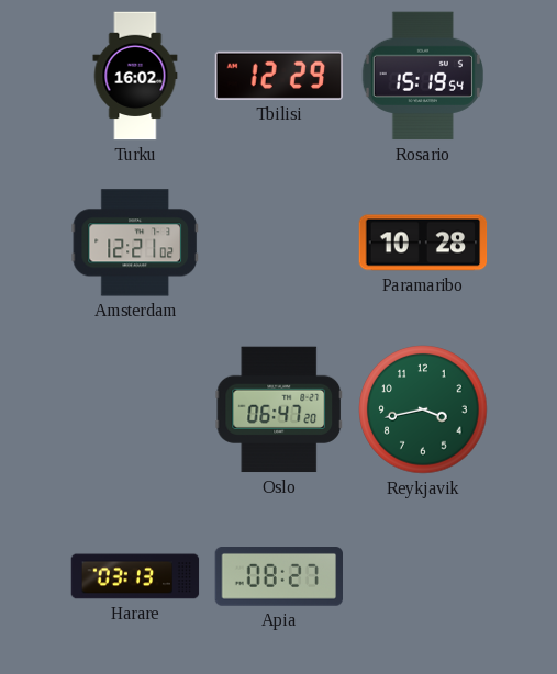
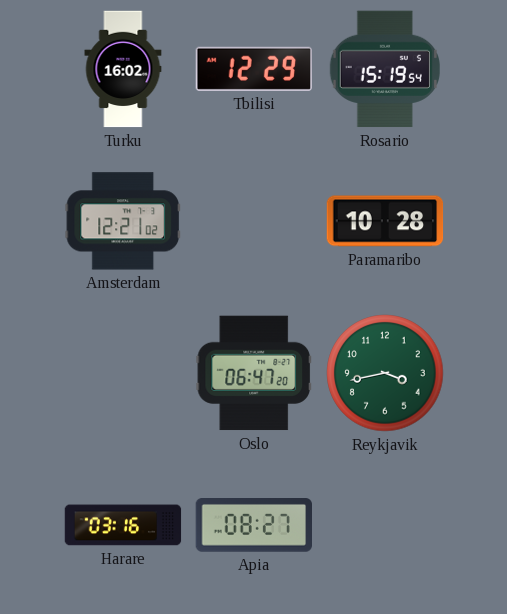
Harare: 03:13 -> 03:16 (123, 525)
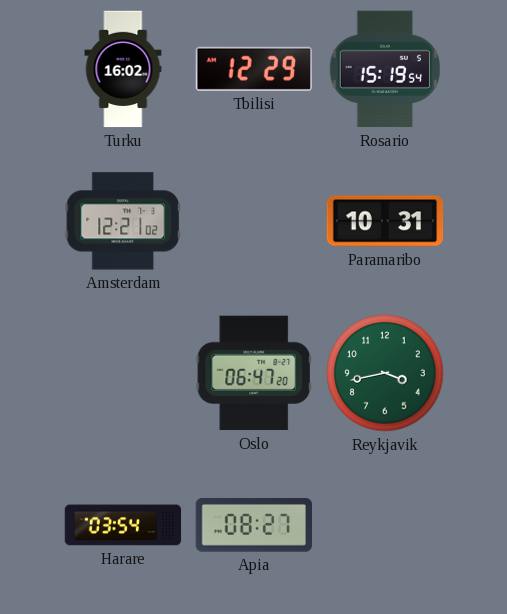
Paramaribo: 10:28 -> 10:31 (385, 221)
Harare: 03:16 -> 03:54 (123, 525)
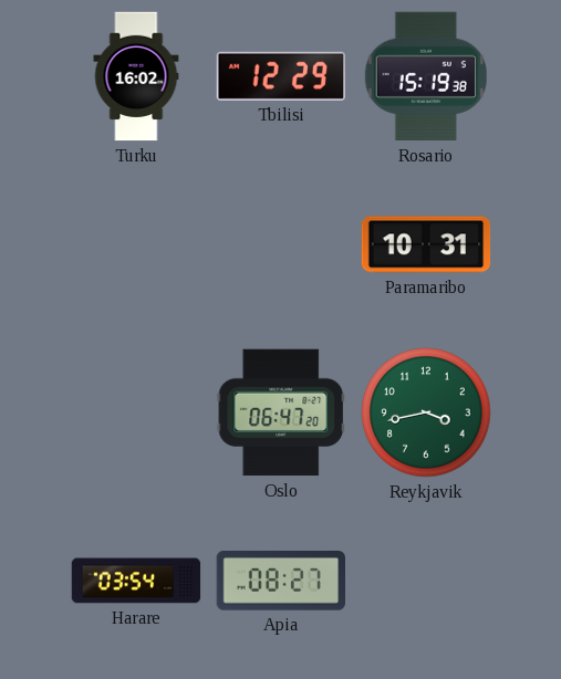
Rosario: 15:19:54 -> 15:19:38 (426, 76)
Amsterdam: 12:21 -> none (123, 221)
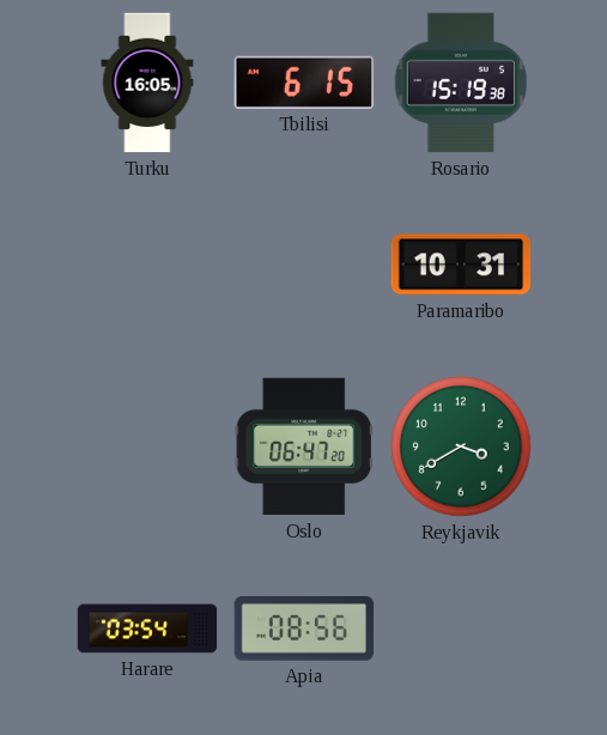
Turku: 16:02 -> 16:05 (147, 83)
Tbilisi: 12:29 -> 6:15 (303, 83)
Reykjavik: 3:43 -> 3:40 (461, 447)
Apia: 08:27 -> 08:56 (303, 630)
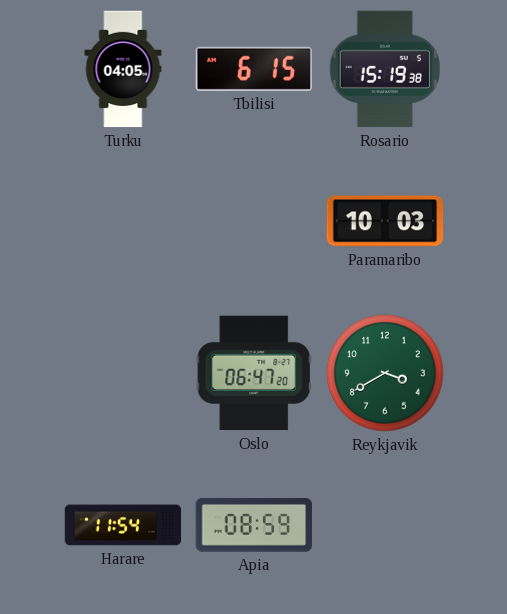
Turku: 16:05 -> 04:05 (123, 69)
Paramaribo: 10:31 -> 10:03 (385, 221)
Harare: 03:54 -> 11:54 (123, 525)
Apia: 08:56 -> 08:59 (253, 526)
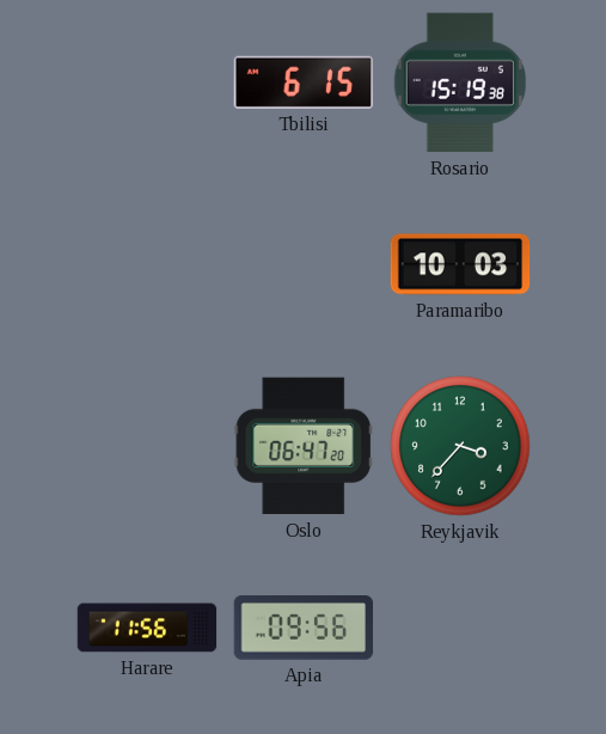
Turku: 04:05 -> none (123, 69)
Reykjavik: 3:40 -> 3:37 (460, 446)
Harare: 11:54 -> 11:56 (147, 628)
Apia: 08:59 -> 09:56 (302, 629)
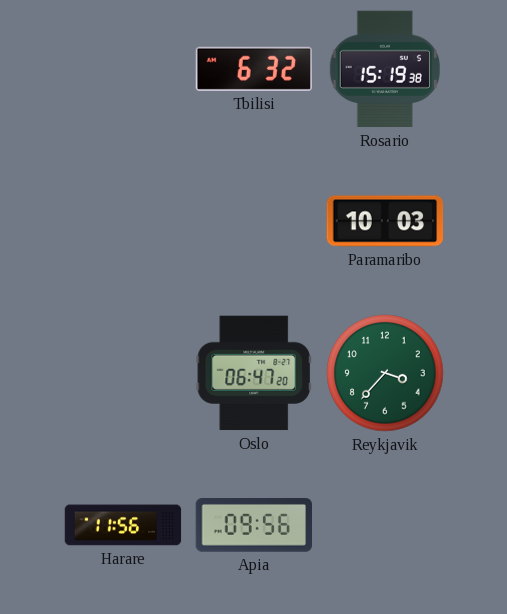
Tbilisi: 6:15 -> 6:32 (253, 69)
